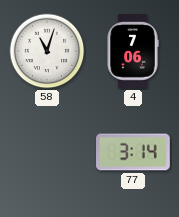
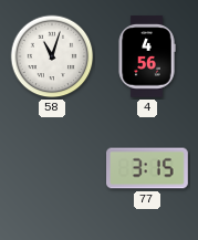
4: 7:06 -> 4:56 (147, 56)
77: 3:14 -> 3:15 (147, 168)
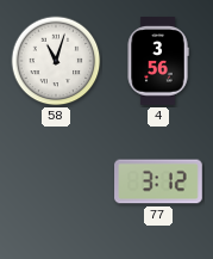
4: 4:56 -> 3:56 (158, 61)
77: 3:15 -> 3:12 (158, 181)
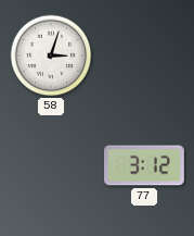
58: 11:03 -> 3:03 (51, 55)
4: 3:56 -> none (158, 61)
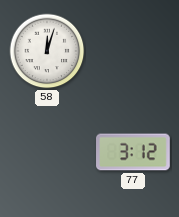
58: 3:03 -> 12:03 (47, 51)
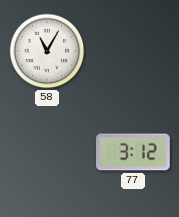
58: 12:03 -> 11:05 (47, 51)
